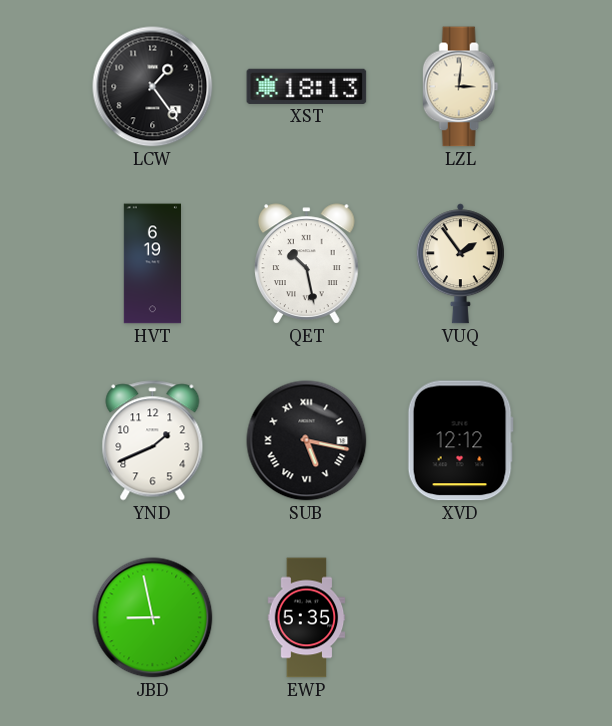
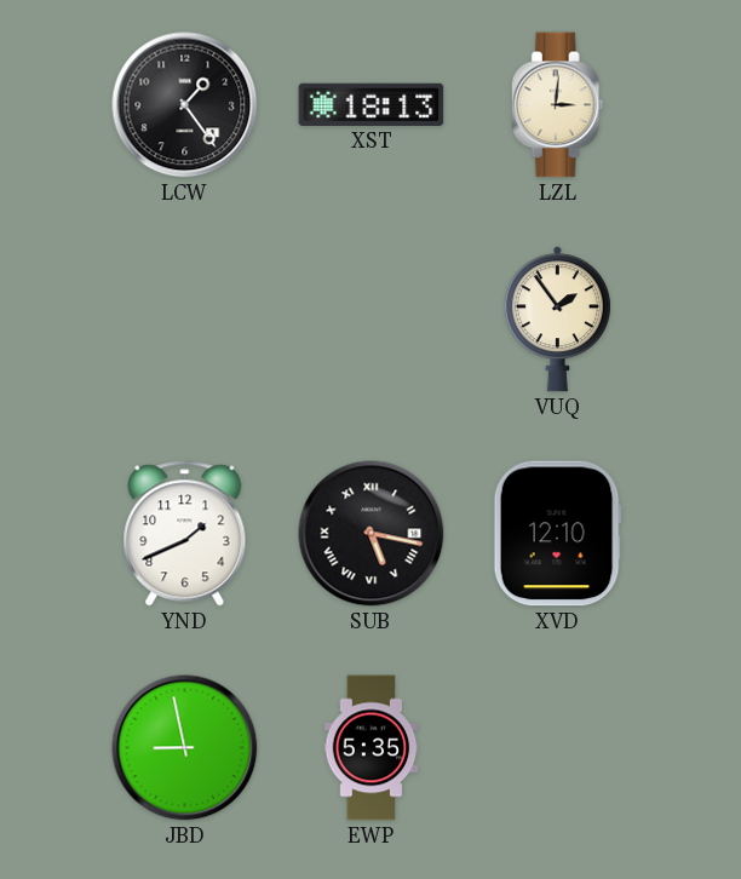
HVT: 6:19 -> none (152, 264)
QET: 10:28 -> none (307, 264)
XVD: 12:12 -> 12:10 (557, 534)
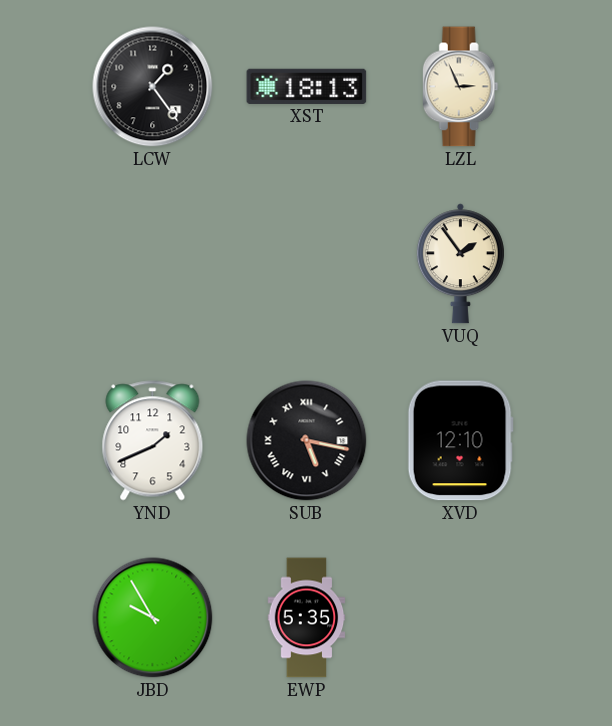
LZL: 3:01 -> 2:56 (460, 87)
JBD: 8:58 -> 9:55 (153, 618)
